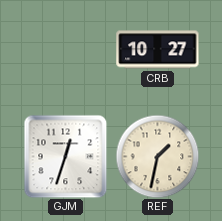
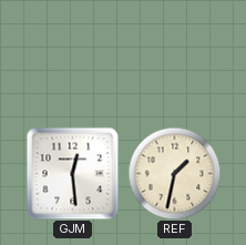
CRB: 10:27 -> none (158, 50)
GJM: 12:33 -> 12:29 (72, 173)
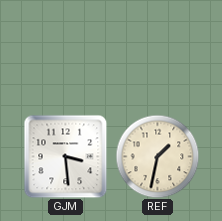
GJM: 12:29 -> 3:29 (65, 156)
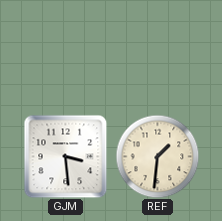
REF: 1:32 -> 1:31 (157, 156)
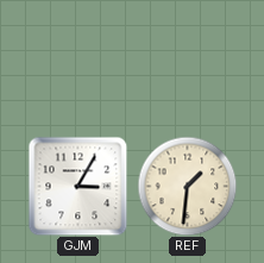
GJM: 3:29 -> 3:05 (77, 186)
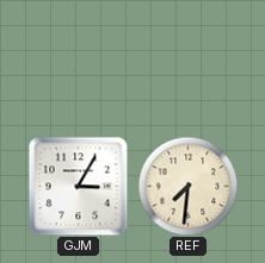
REF: 1:31 -> 7:31 (187, 186)
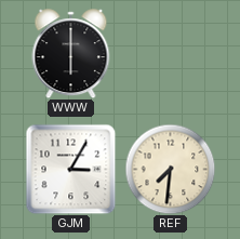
WWW: none -> 6:00 (71, 54)
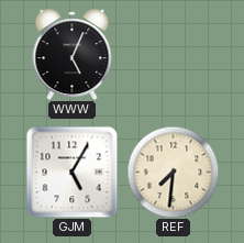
WWW: 6:00 -> 5:04 (73, 55)
GJM: 3:05 -> 5:05 (71, 172)
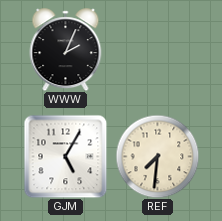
WWW: 5:04 -> 2:04 (66, 50)
